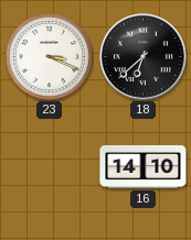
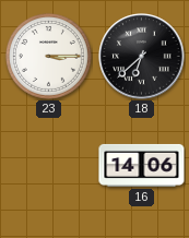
23: 3:19 -> 3:15 (48, 56)
16: 14:10 -> 14:06 (142, 165)
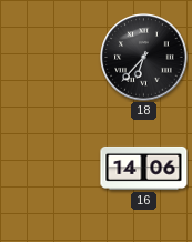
23: 3:15 -> none (48, 56)
18: 6:38 -> 6:37 (144, 58)
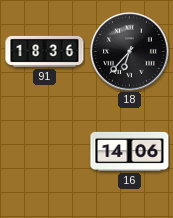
91: none -> 18:36 (45, 51)
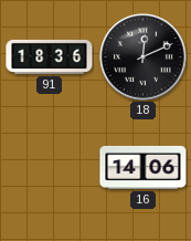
18: 6:37 -> 12:11 (144, 57)
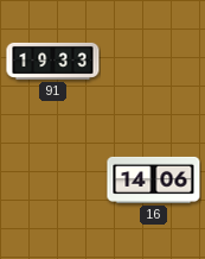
91: 18:36 -> 19:33 (53, 61)
18: 12:11 -> none (144, 57)
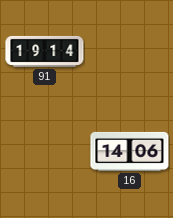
91: 19:33 -> 19:14 (45, 51)
